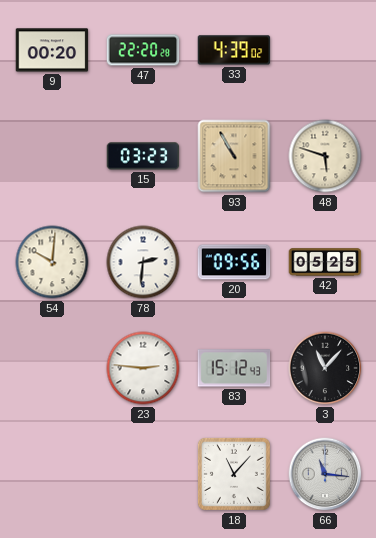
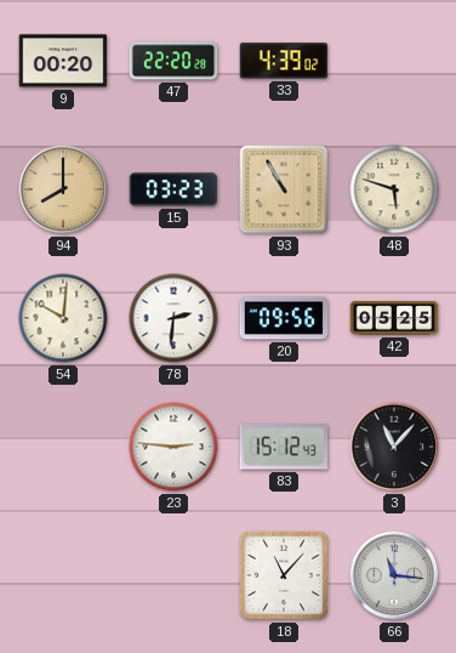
94: none -> 8:00 (63, 189)
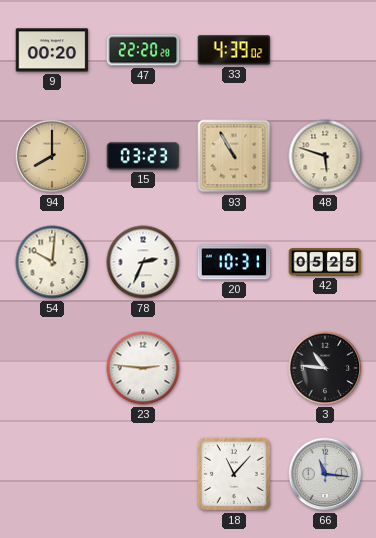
78: 2:31 -> 2:34 (143, 262)
20: 09:56 -> 10:31 (234, 262)
83: 15:12 -> none (284, 447)
3: 11:07 -> 10:46 (325, 368)
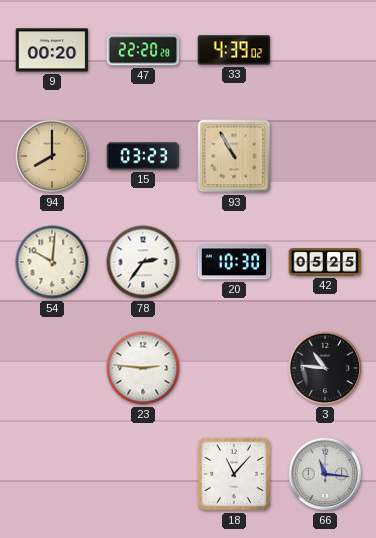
48: 5:48 -> none (325, 156)
78: 2:34 -> 2:36 (143, 262)
20: 10:31 -> 10:30 (234, 262)
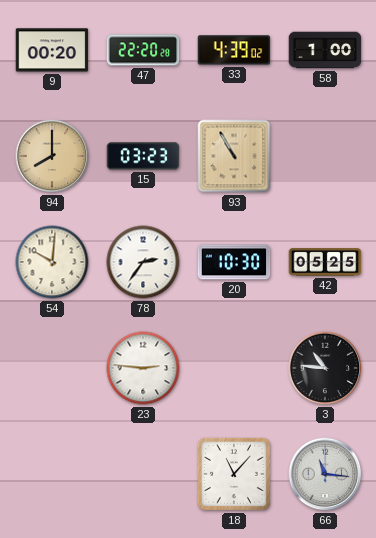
58: none -> 1:00 (325, 50)
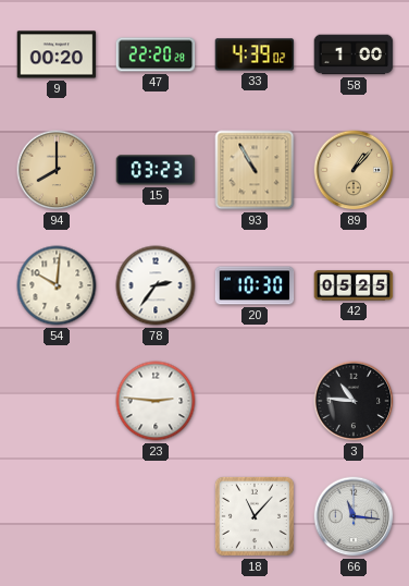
89: none -> 1:07 (354, 170)
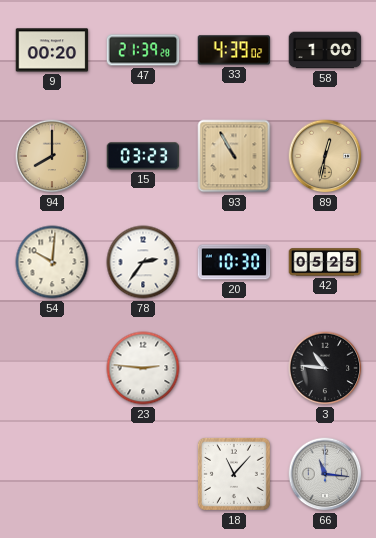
47: 22:20 -> 21:39 (143, 50)
89: 1:07 -> 12:32 (325, 156)
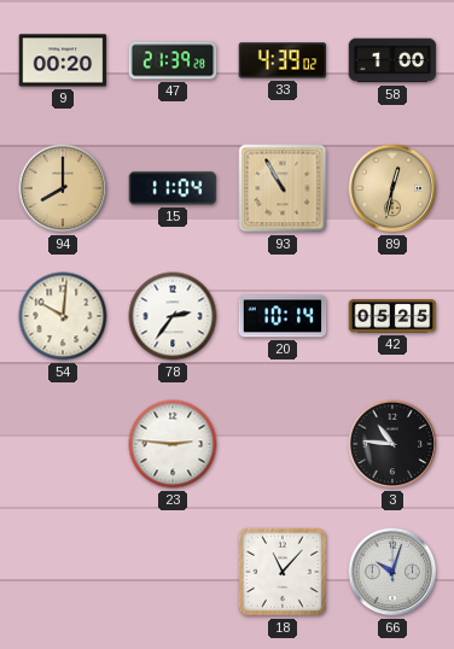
15: 03:23 -> 11:04 (173, 188)
20: 10:30 -> 10:14 (283, 316)
66: 11:16 -> 10:03 (392, 572)
